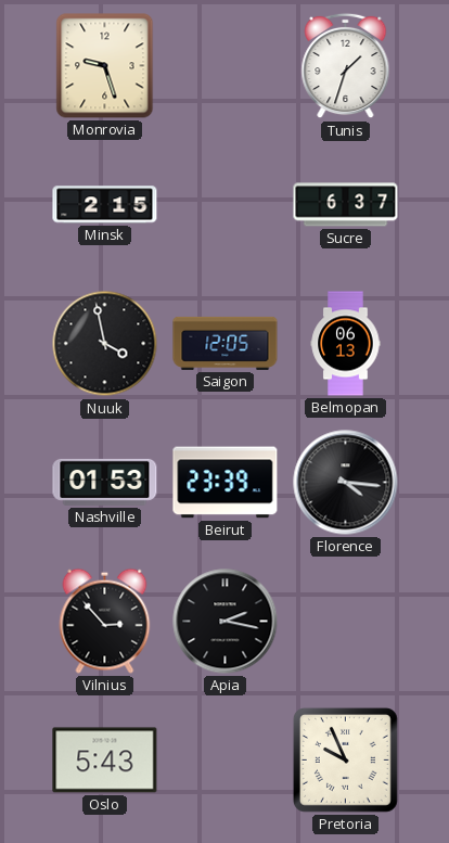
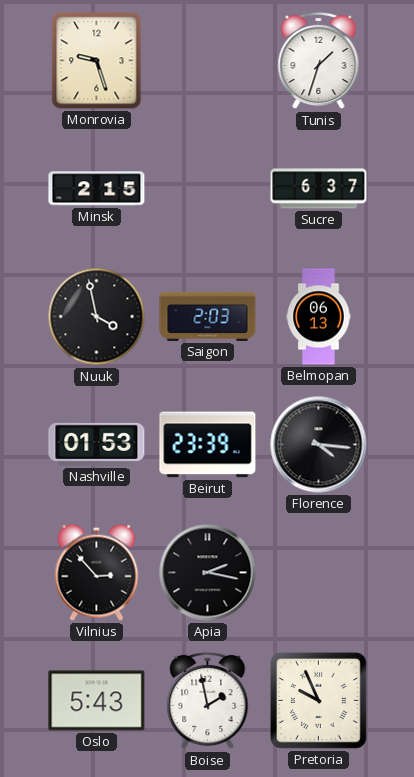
Saigon: 12:05 -> 2:03 (208, 316)
Boise: none -> 1:58 (208, 701)
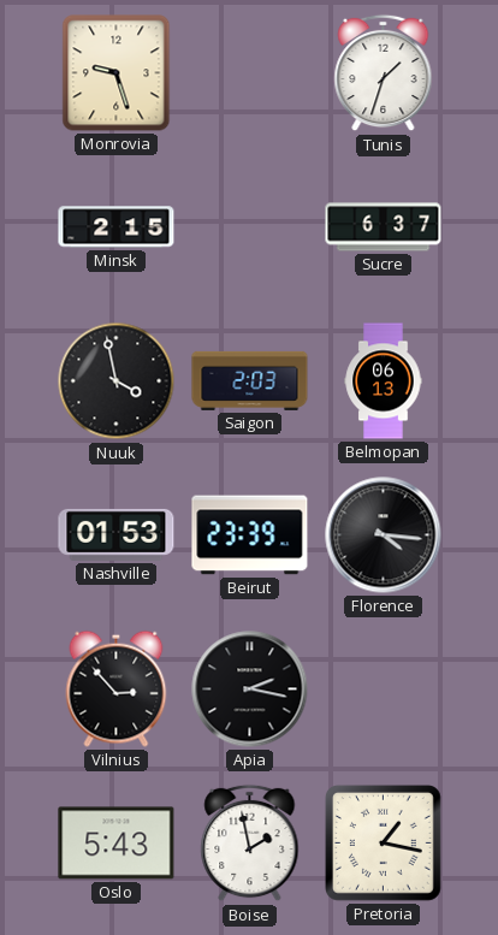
Pretoria: 9:56 -> 1:17 (384, 844)
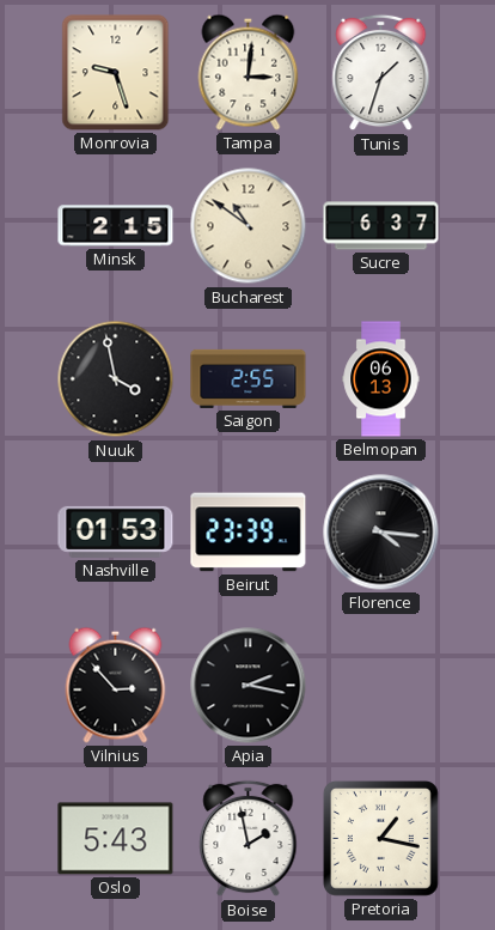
Tampa: none -> 3:01 (249, 72)
Bucharest: none -> 10:51 (249, 226)
Saigon: 2:03 -> 2:55 (249, 378)
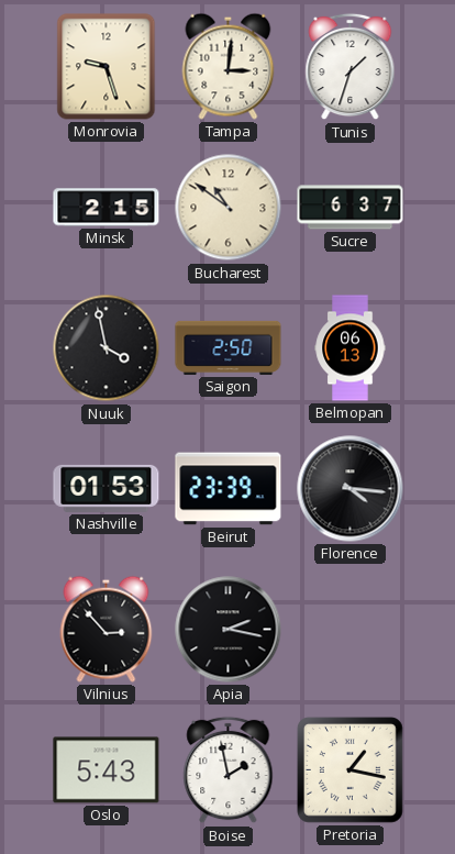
Saigon: 2:55 -> 2:50 (229, 347)
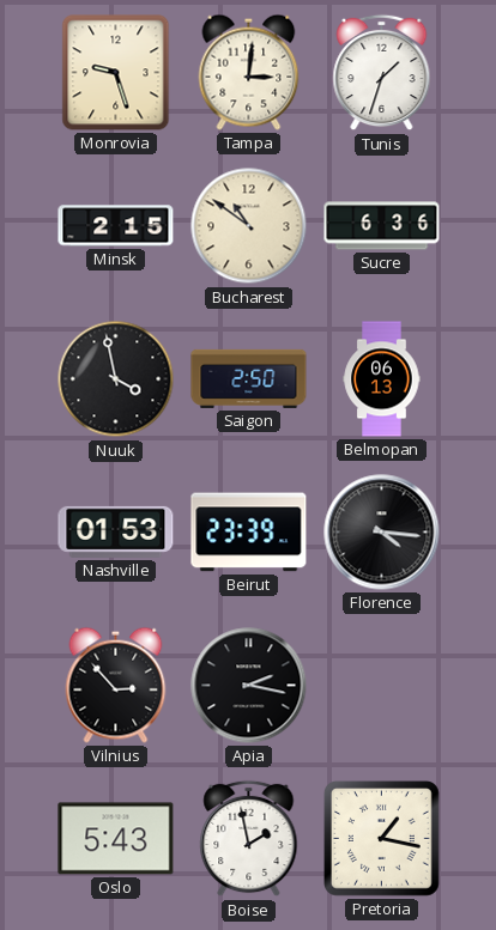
Sucre: 6:37 -> 6:36 (382, 226)
